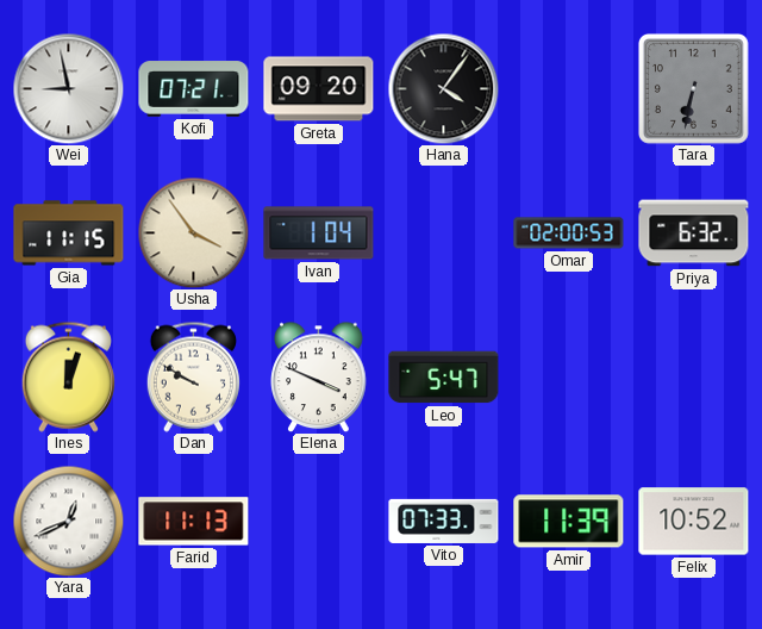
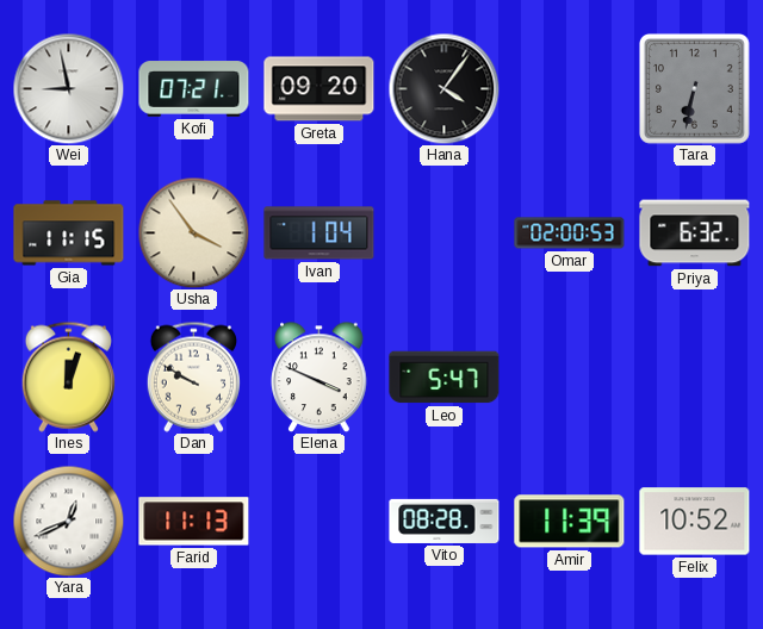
Vito: 07:33 -> 08:28 (445, 521)
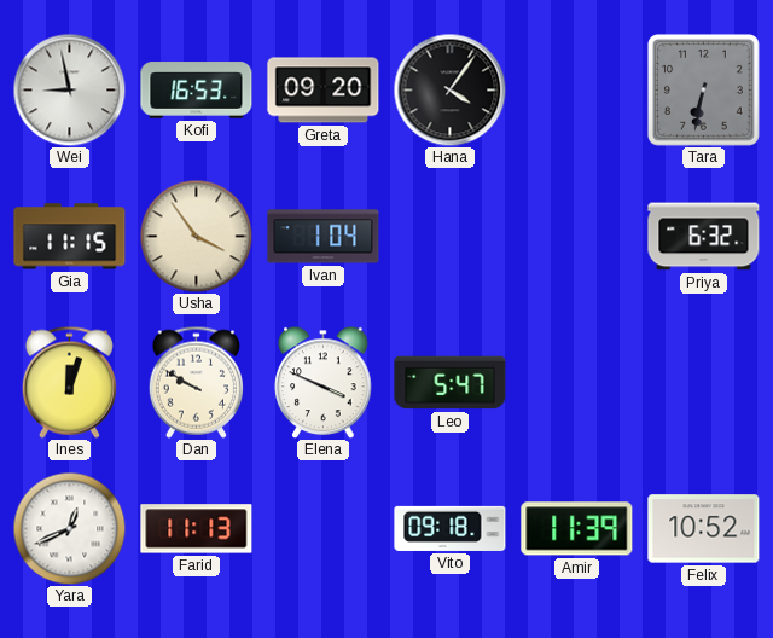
Kofi: 07:21 -> 16:53 (197, 91)
Omar: 02:00 -> none (570, 233)
Vito: 08:28 -> 09:18 (451, 528)
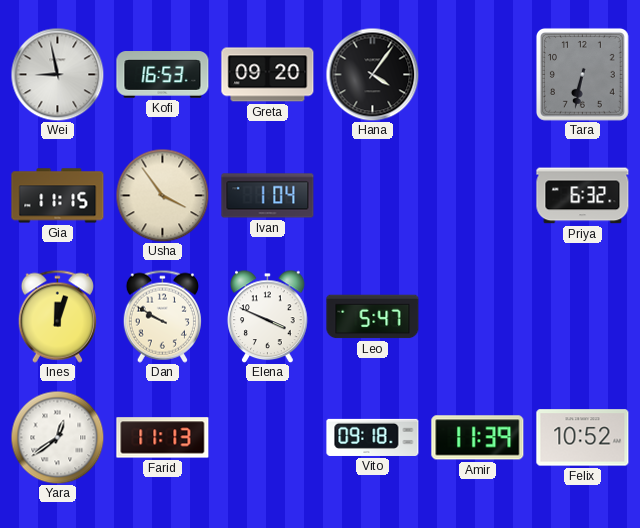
Yara: 12:41 -> 12:39 (57, 437)
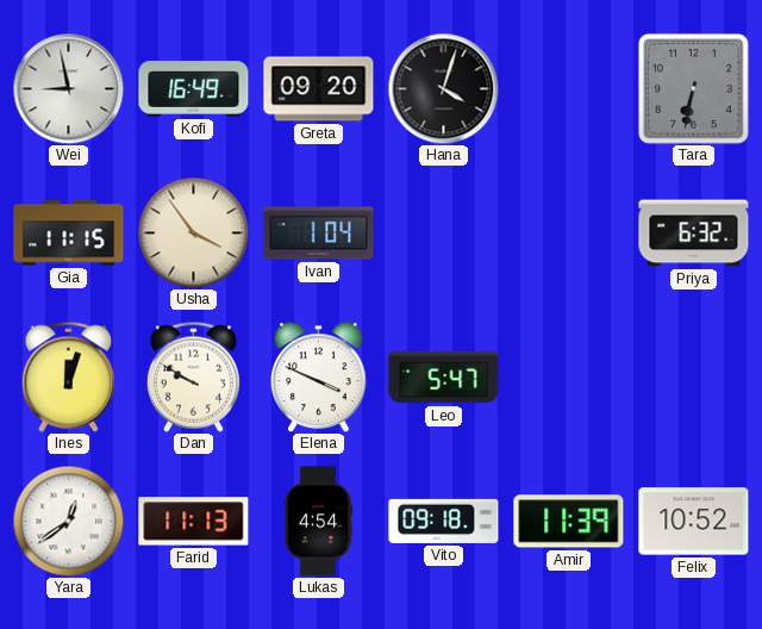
Kofi: 16:53 -> 16:49 (194, 89)
Hana: 4:06 -> 4:03 (443, 88)
Lukas: none -> 4:54 (318, 522)
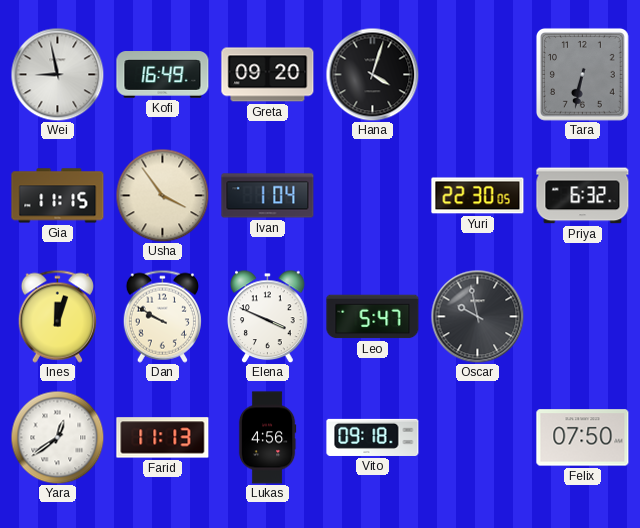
Yuri: none -> 22:30 (478, 196)
Oscar: none -> 9:58 (477, 316)
Lukas: 4:54 -> 4:56 (267, 438)
Amir: 11:39 -> none (569, 522)
Felix: 10:52 -> 07:50 (583, 438)
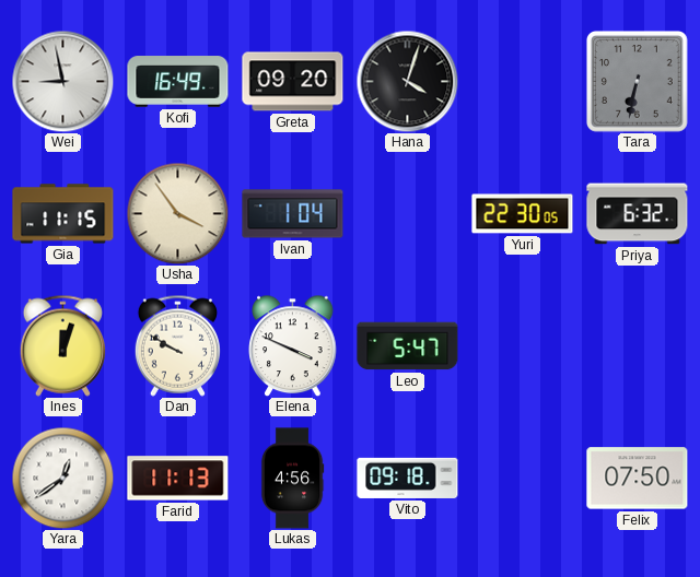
Oscar: 9:58 -> none (477, 316)
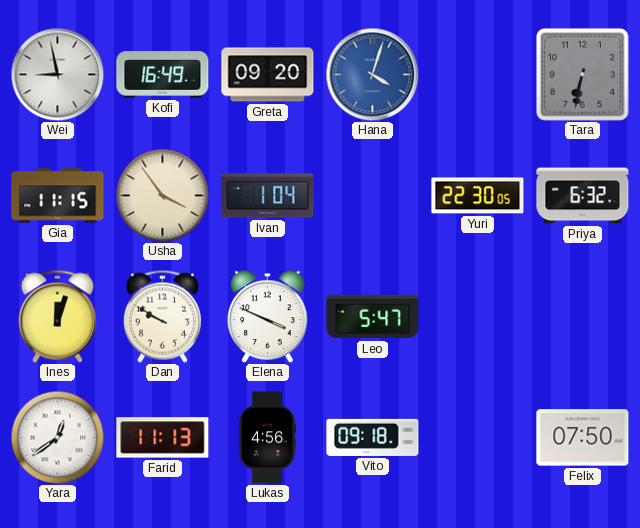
Hana dial: black -> blue (372, 74)
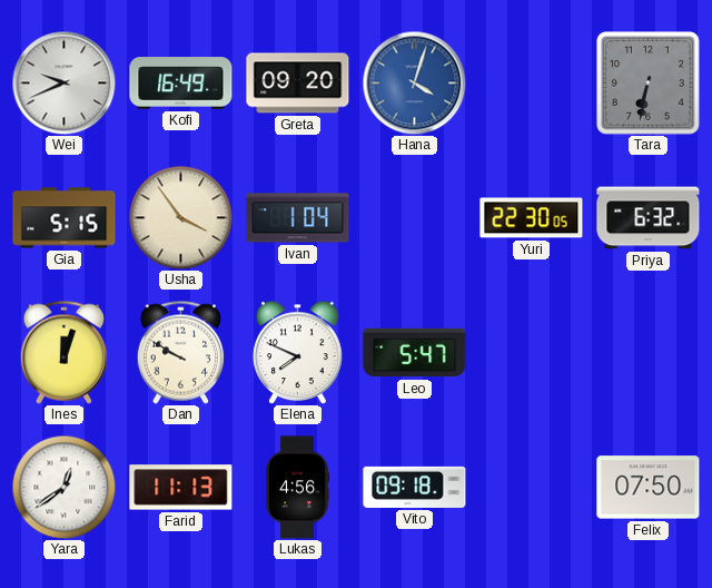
Wei: 8:58 -> 9:41 (63, 82)
Gia: 11:15 -> 5:15 (65, 218)
Elena: 3:49 -> 7:49 (298, 352)
